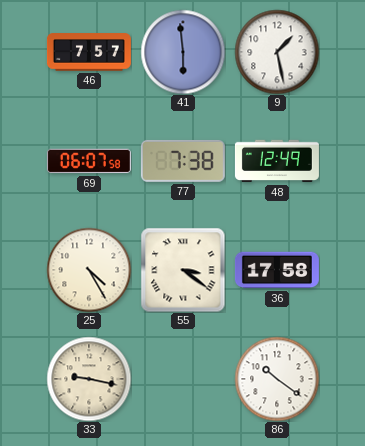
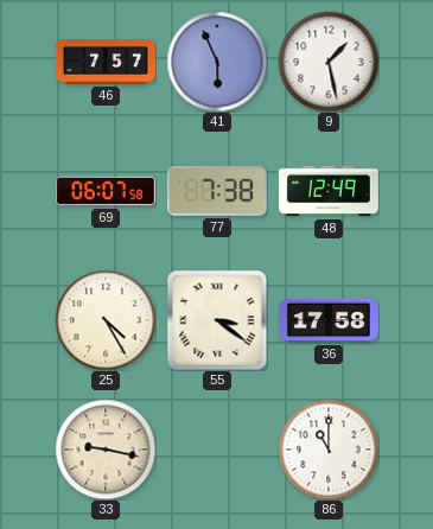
41: 5:59 -> 5:56 (217, 62)
86: 10:21 -> 11:00 (329, 450)
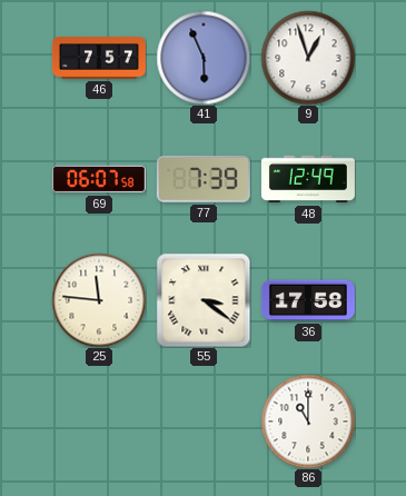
9: 1:28 -> 12:57 (308, 58)
77: 7:38 -> 7:39 (204, 179)
25: 4:25 -> 11:46 (99, 300)
33: 9:17 -> none (106, 450)
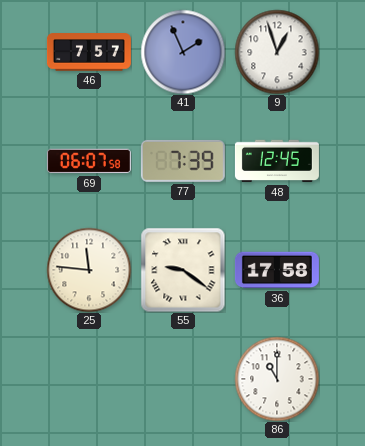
41: 5:56 -> 1:56 (183, 52)
48: 12:49 -> 12:45 (277, 161)
55: 3:21 -> 9:21 (183, 270)
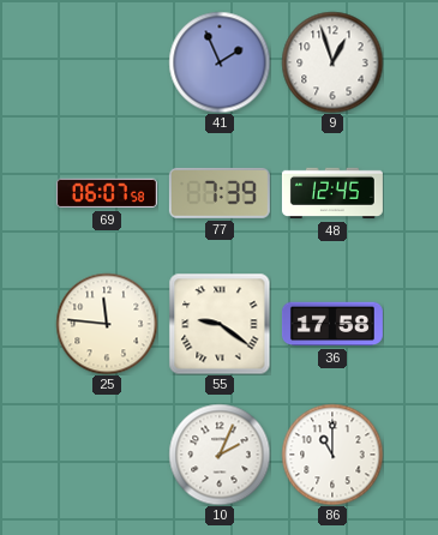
46: 7:57 -> none (89, 52)
10: none -> 2:04 (220, 455)
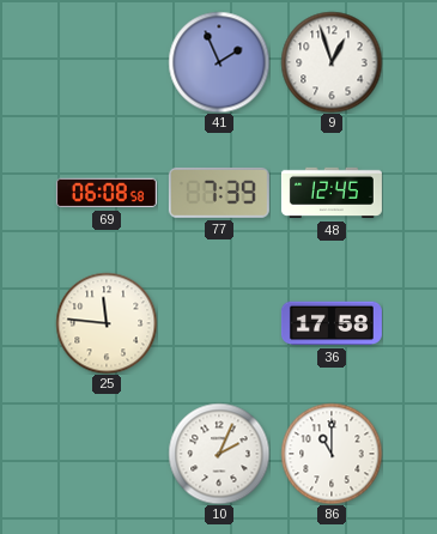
69: 06:07 -> 06:08 (107, 193)
55: 9:21 -> none (220, 324)
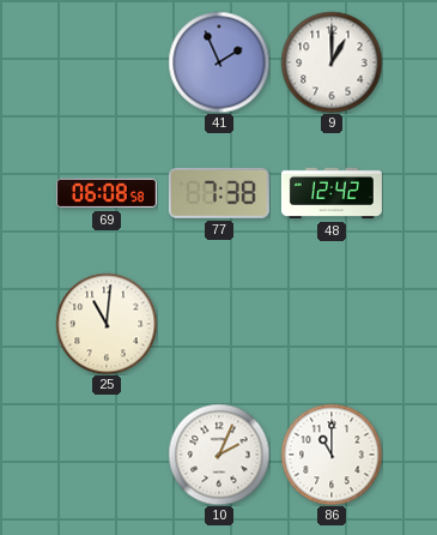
9: 12:57 -> 1:00 (332, 62)
77: 7:39 -> 7:38 (219, 193)
48: 12:45 -> 12:42 (332, 193)
25: 11:46 -> 11:01 (107, 324)
36: 17:58 -> none (332, 323)
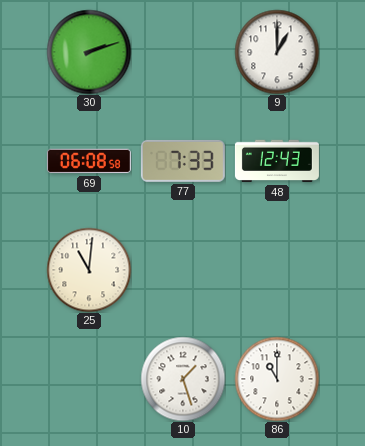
30: none -> 2:12 (89, 52)
41: 1:56 -> none (219, 62)
77: 7:38 -> 7:33 (183, 161)
48: 12:42 -> 12:43 (277, 161)
10: 2:04 -> 1:27 (183, 379)
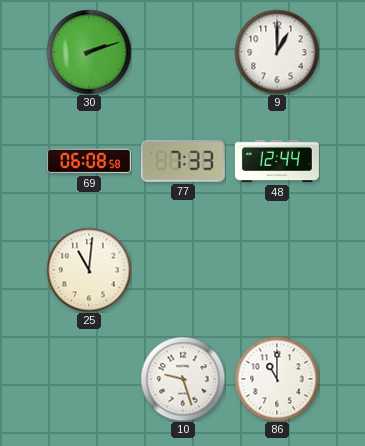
48: 12:43 -> 12:44 (277, 161)
10: 1:27 -> 9:27 (183, 379)
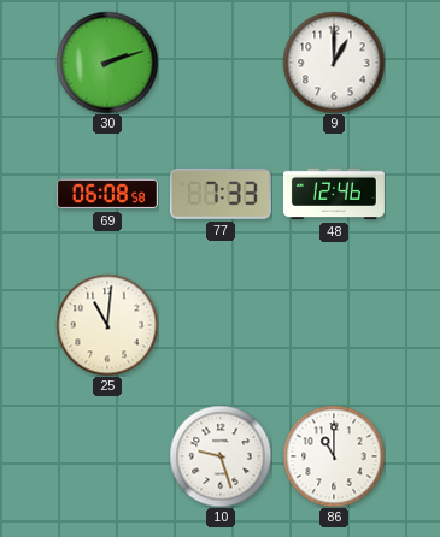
48: 12:44 -> 12:46 (334, 194)
